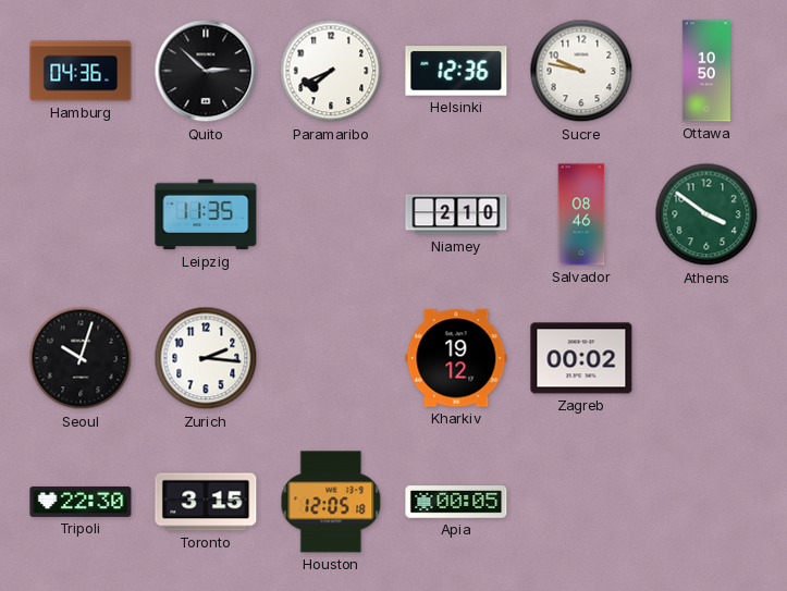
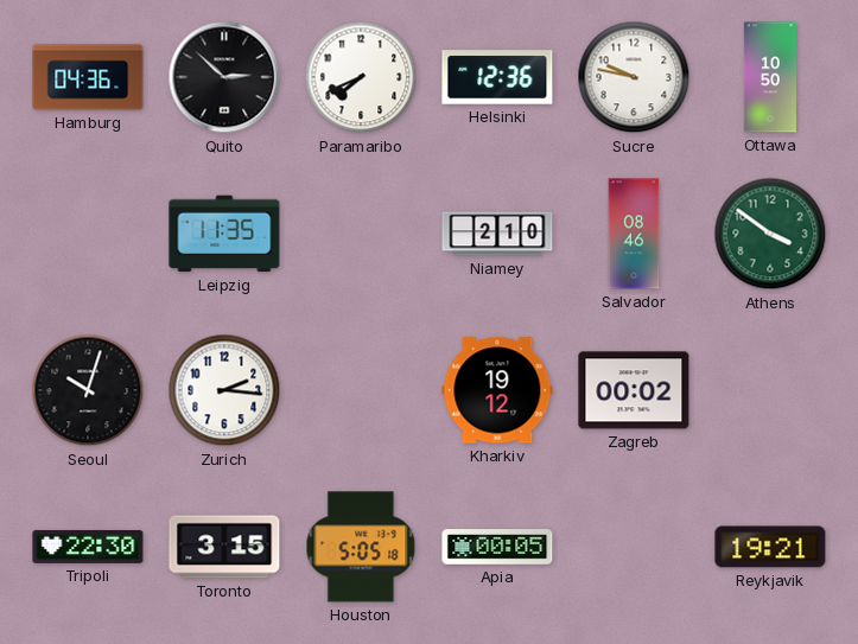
Houston: 12:05 -> 5:05 (361, 547)
Reykjavik: none -> 19:21 (770, 547)
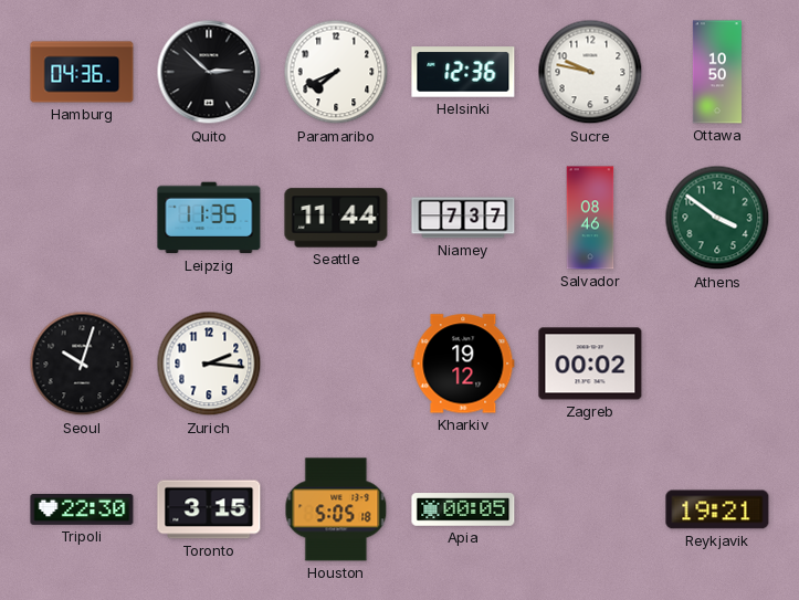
Seattle: none -> 11:44 (336, 218)
Niamey: 2:10 -> 7:37 (463, 218)
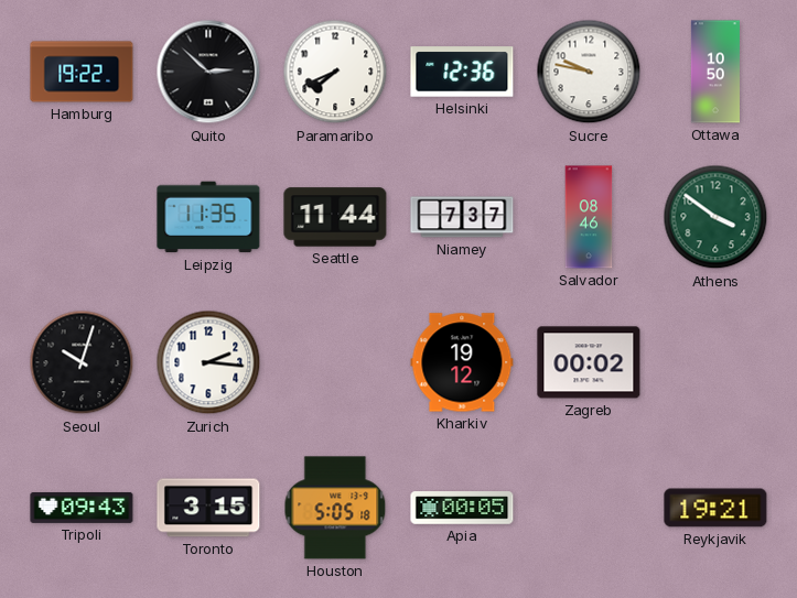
Hamburg: 04:36 -> 19:22 (82, 72)
Tripoli: 22:30 -> 09:43 (82, 508)
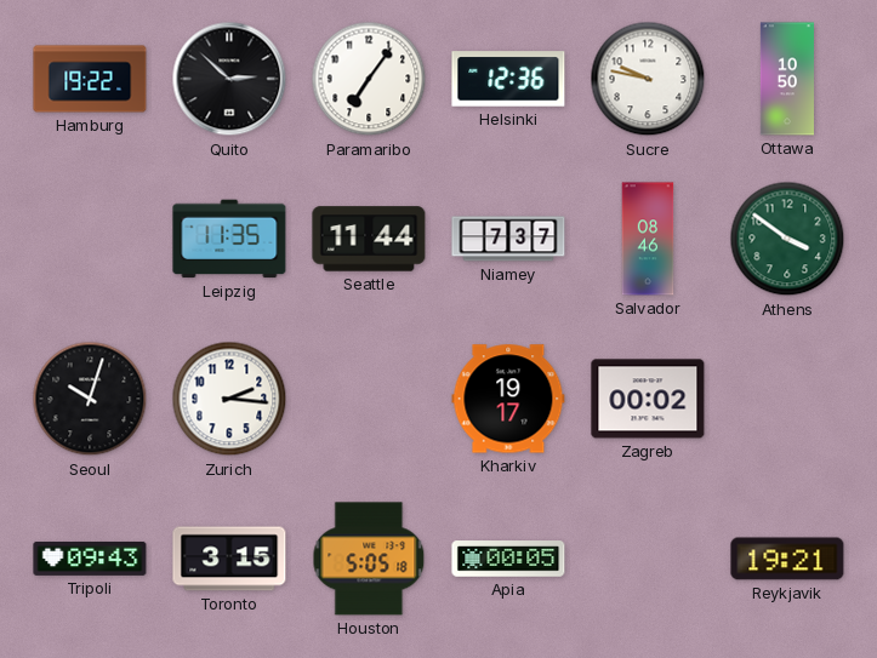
Paramaribo: 7:41 -> 7:06 (369, 79)
Kharkiv: 19:12 -> 19:17 (508, 399)
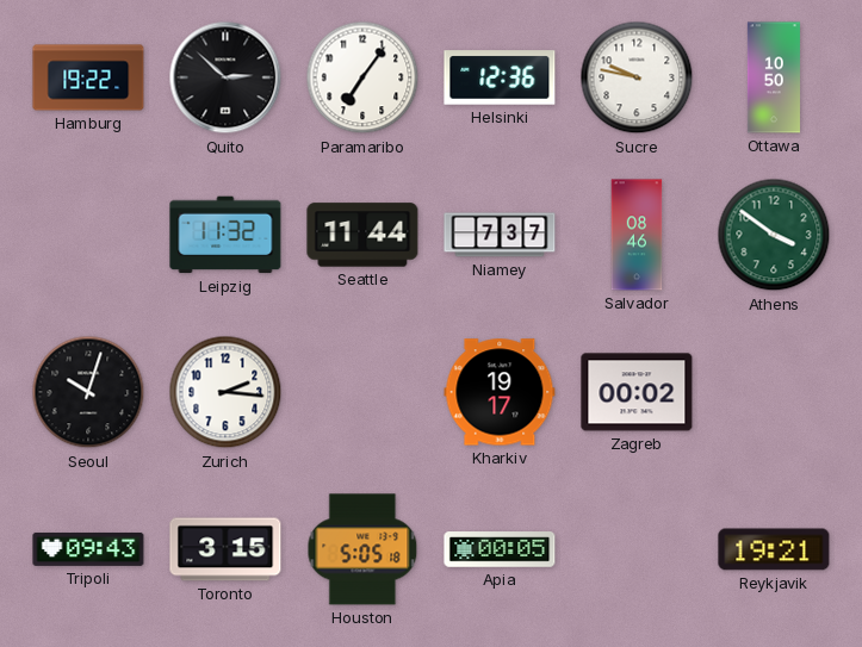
Leipzig: 11:35 -> 11:32 (225, 235)
